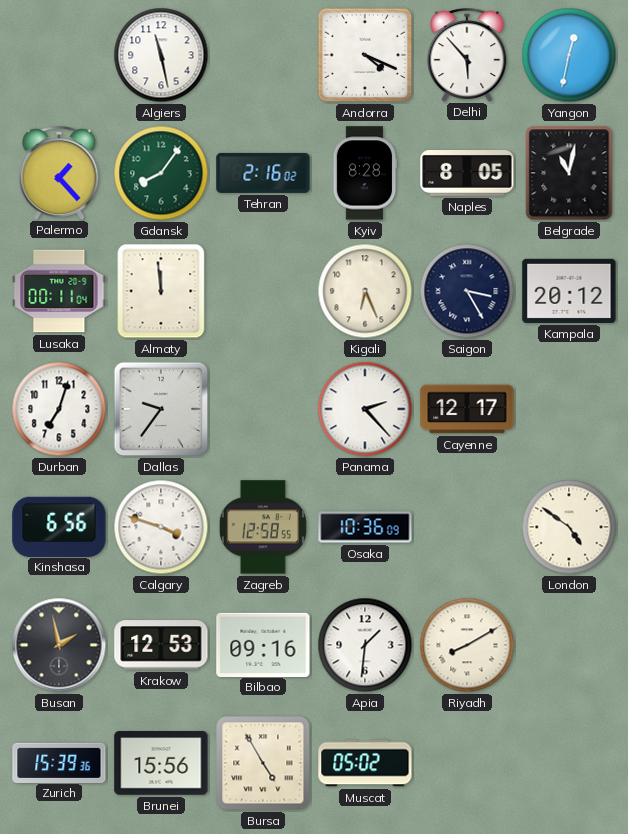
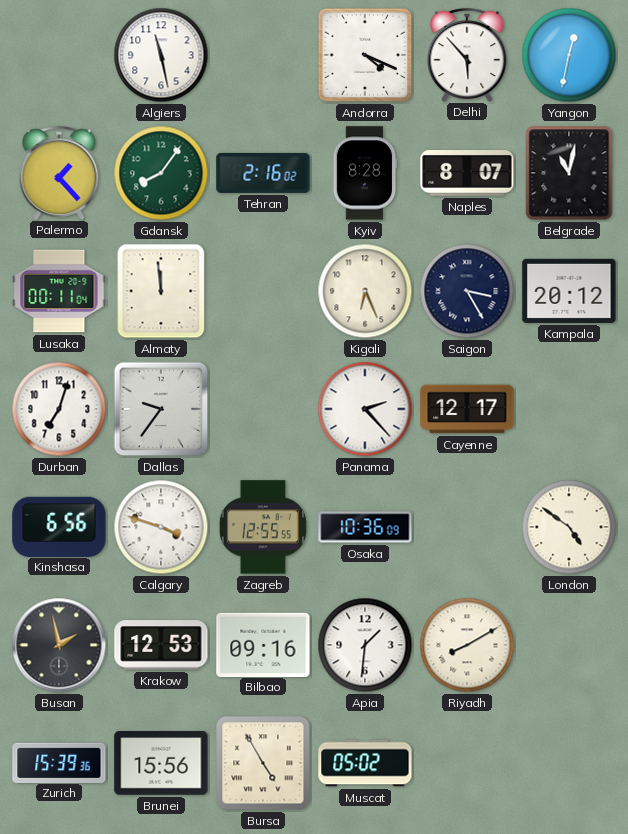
Naples: 8:05 -> 8:07 (467, 174)
Zagreb: 12:58 -> 12:55 (263, 527)
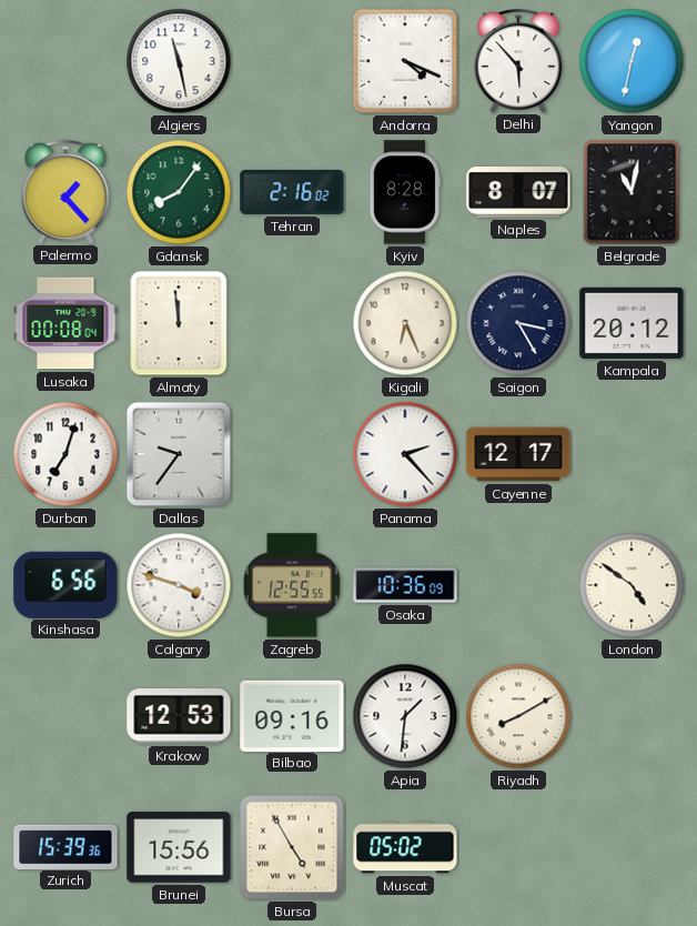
Lusaka: 00:11 -> 00:08 (65, 323)
Busan: 1:58 -> none (59, 645)
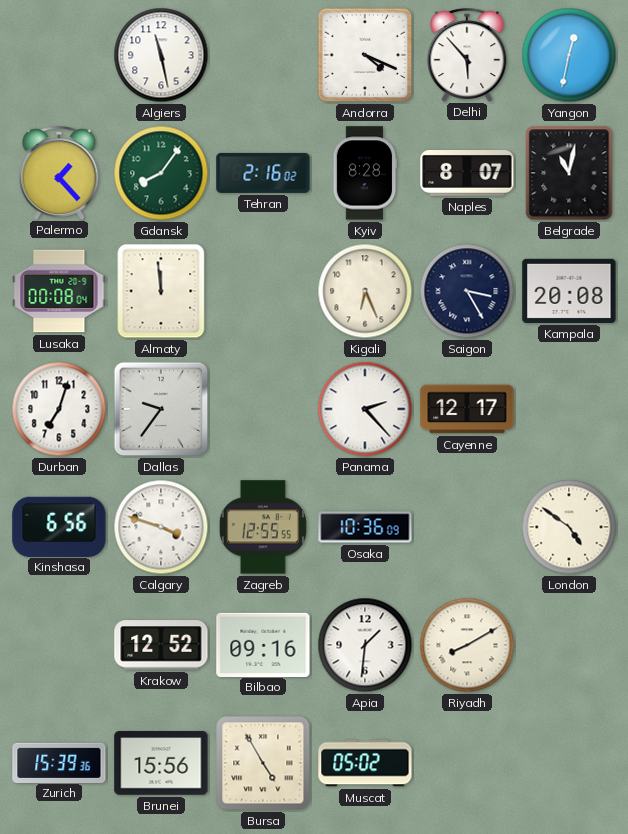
Kampala: 20:12 -> 20:08 (569, 291)
Krakow: 12:53 -> 12:52 (161, 645)
